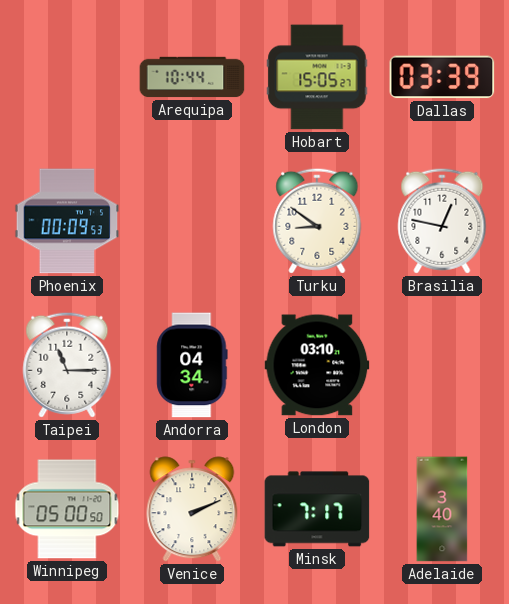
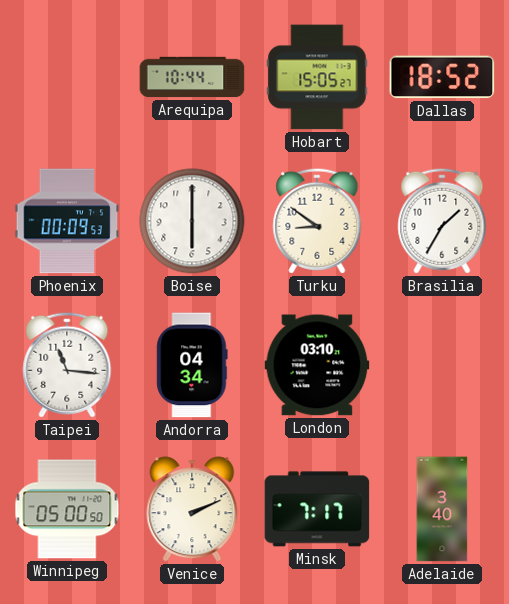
Dallas: 03:39 -> 18:52 (442, 77)
Boise: none -> 6:00 (192, 221)
Brasilia: 12:47 -> 1:35 (442, 221)
Taipei: 11:15 -> 11:16 (67, 365)
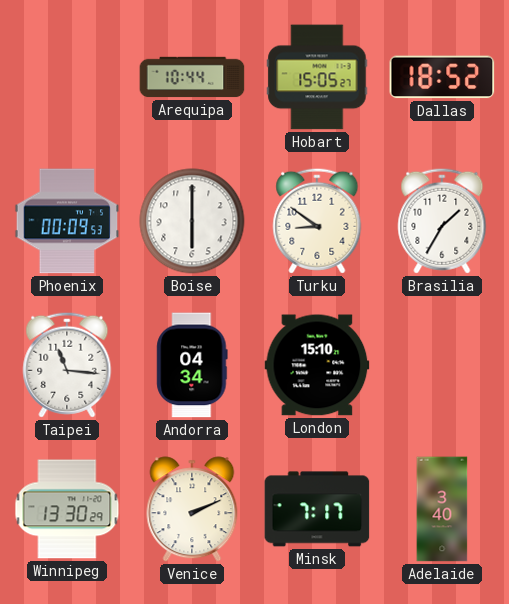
London: 03:10 -> 15:10 (317, 365)
Winnipeg: 05:00 -> 13:30 (67, 509)
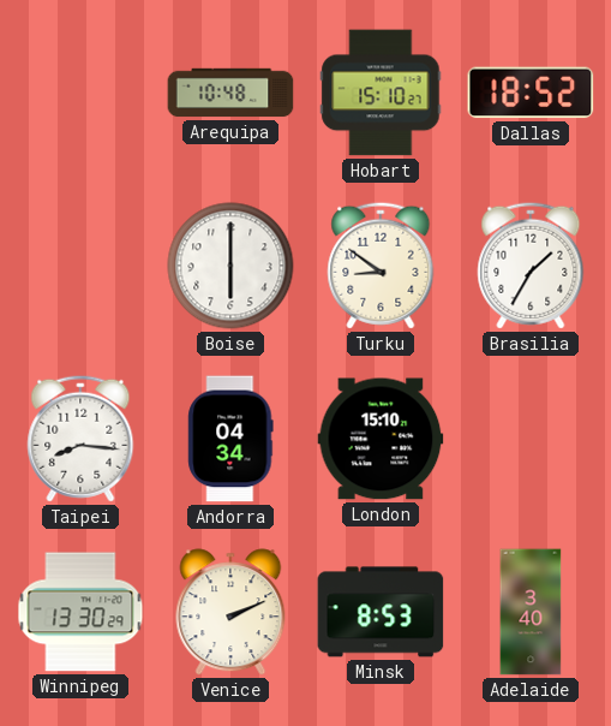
Arequipa: 10:44 -> 10:48 (230, 93)
Hobart: 15:05 -> 15:10 (381, 93)
Phoenix: 00:09 -> none (67, 221)
Taipei: 11:16 -> 8:16 (80, 439)
Minsk: 7:17 -> 8:53 (381, 612)
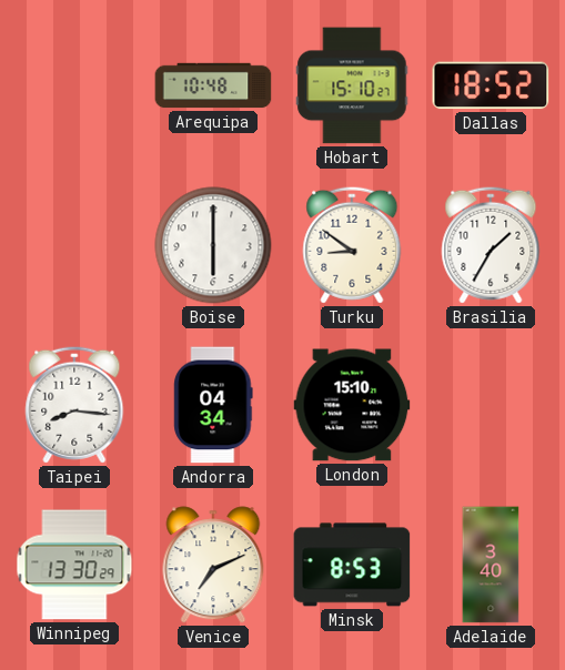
Venice: 2:11 -> 7:11 (213, 565)
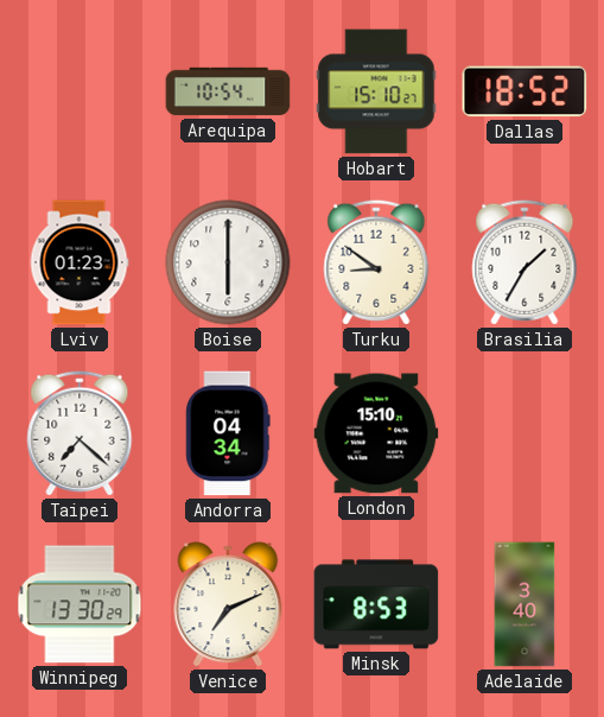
Arequipa: 10:48 -> 10:54 (228, 91)
Lviv: none -> 01:23 (80, 262)
Taipei: 8:16 -> 7:22 (80, 433)
